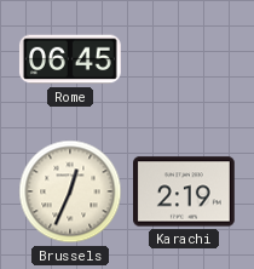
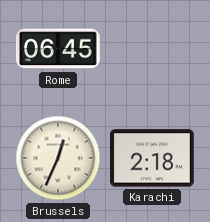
Karachi: 2:19 -> 2:18 (153, 158)
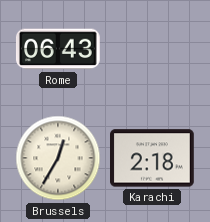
Rome: 06:45 -> 06:43 (58, 49)
Brussels: 12:34 -> 12:35 (58, 158)
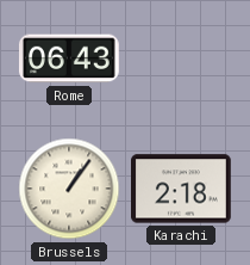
Brussels: 12:35 -> 1:06 (69, 189)
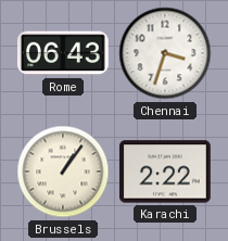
Chennai: none -> 3:33 (165, 53)
Karachi: 2:18 -> 2:22 (166, 172)
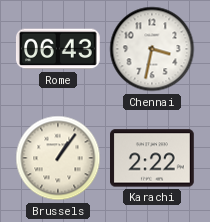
Chennai: 3:33 -> 3:32 (152, 49)
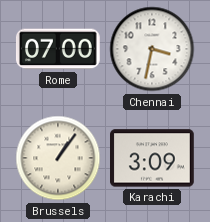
Rome: 06:43 -> 07:00 (58, 49)
Karachi: 2:22 -> 3:09 (153, 158)
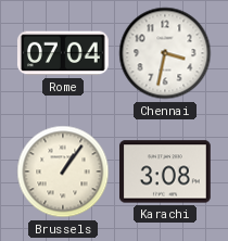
Rome: 07:00 -> 07:04 (63, 53)
Karachi: 3:09 -> 3:08 (166, 172)
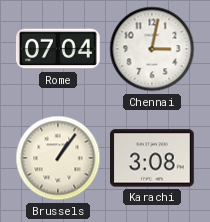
Chennai: 3:32 -> 3:02 (152, 49)
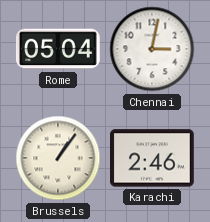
Rome: 07:04 -> 05:04 (58, 49)
Karachi: 3:08 -> 2:46 (153, 158)
